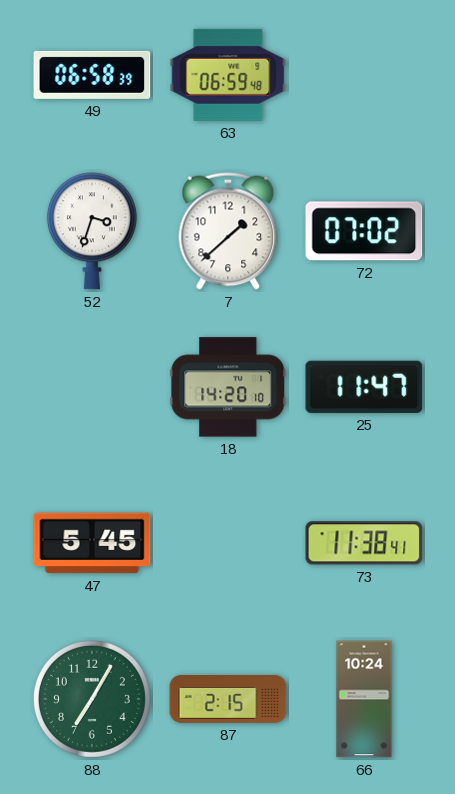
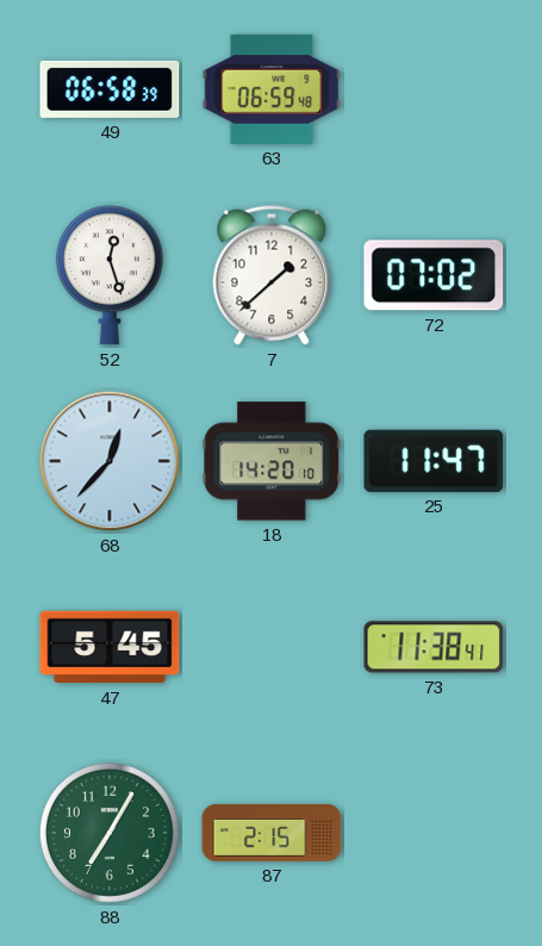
52: 3:33 -> 12:27 (110, 275)
68: none -> 12:37 (110, 461)
66: 10:24 -> none (364, 699)
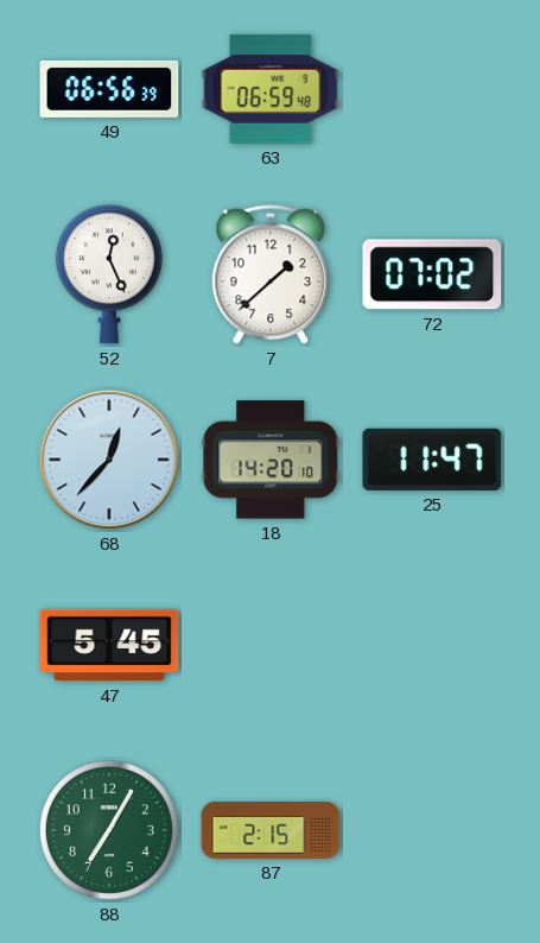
49: 06:58 -> 06:56 (109, 89)
52: 12:27 -> 12:26 (109, 274)
73: 11:38 -> none (434, 647)
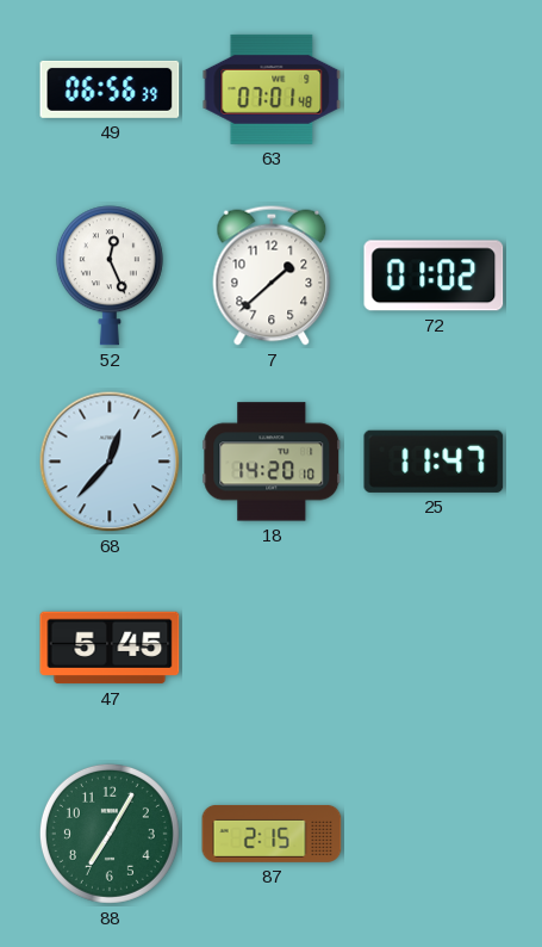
63: 06:59 -> 07:01 (272, 89)
72: 07:02 -> 01:02 (434, 276)
